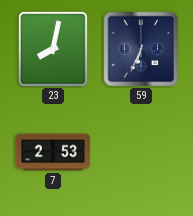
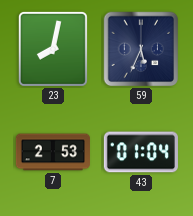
59: 6:34 -> 5:34 (141, 49)
43: none -> 01:04 (141, 152)
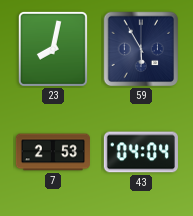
59: 5:34 -> 5:55 (141, 49)
43: 01:04 -> 04:04 (141, 152)
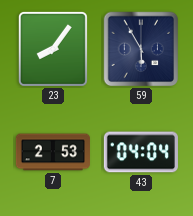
23: 8:02 -> 8:06 (53, 49)
